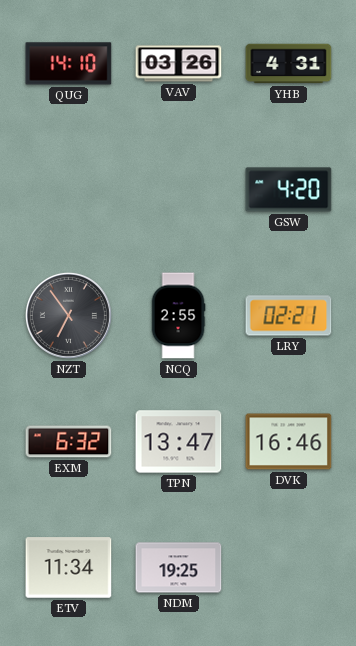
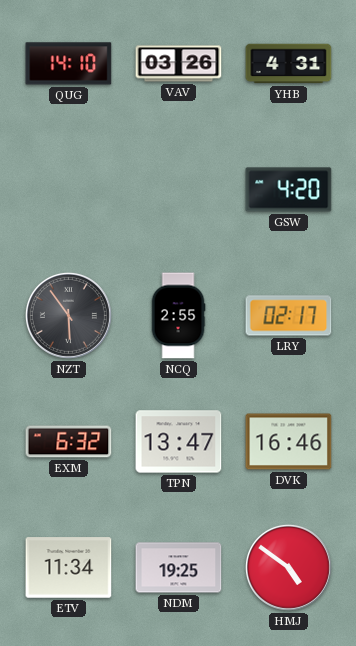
NZT: 6:54 -> 5:54 (68, 315)
LRY: 02:21 -> 02:17 (289, 316)
HMJ: none -> 4:51 (288, 567)
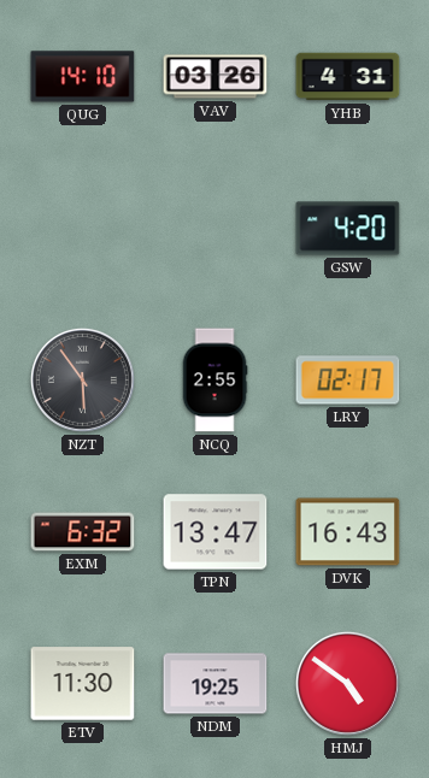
DVK: 16:46 -> 16:43 (348, 532)
ETV: 11:34 -> 11:30 (83, 684)
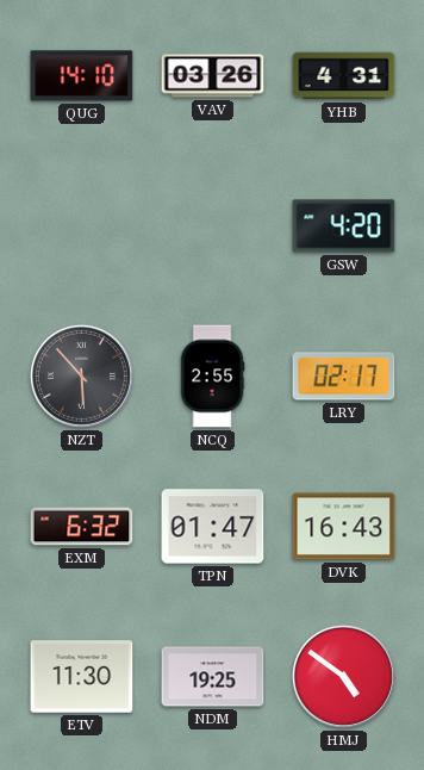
NZT: 5:54 -> 5:53 (81, 375)
TPN: 13:47 -> 01:47 (213, 527)
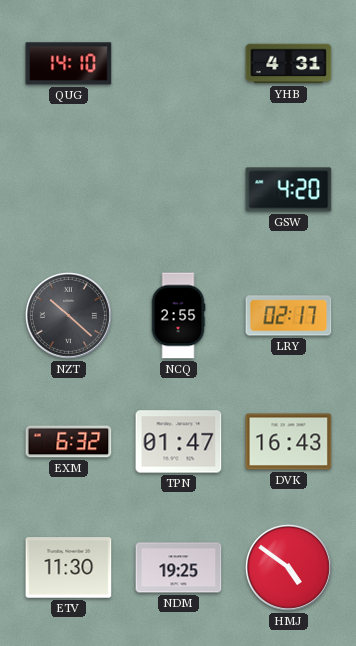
VAV: 03:26 -> none (213, 76)
NZT: 5:53 -> 10:22 (68, 315)
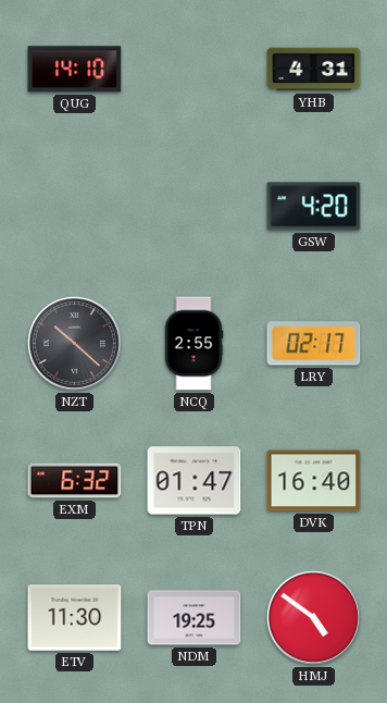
DVK: 16:43 -> 16:40 (314, 481)
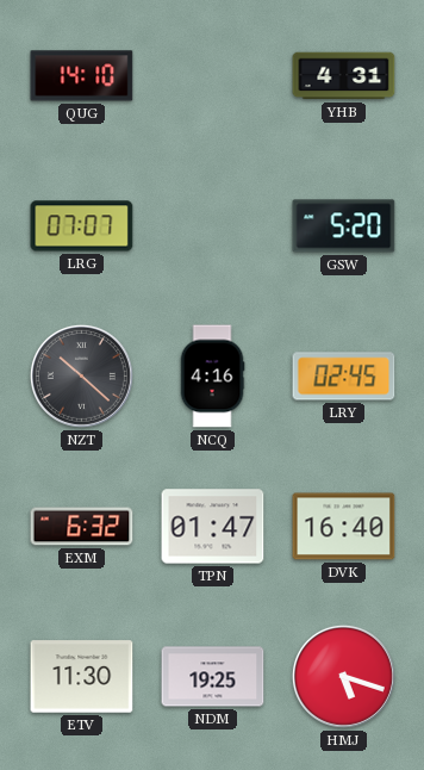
LRG: none -> 07:07 (82, 226)
GSW: 4:20 -> 5:20 (344, 226)
NCQ: 2:55 -> 4:16 (212, 377)
LRY: 02:17 -> 02:45 (344, 377)
HMJ: 4:51 -> 5:18 (343, 676)
